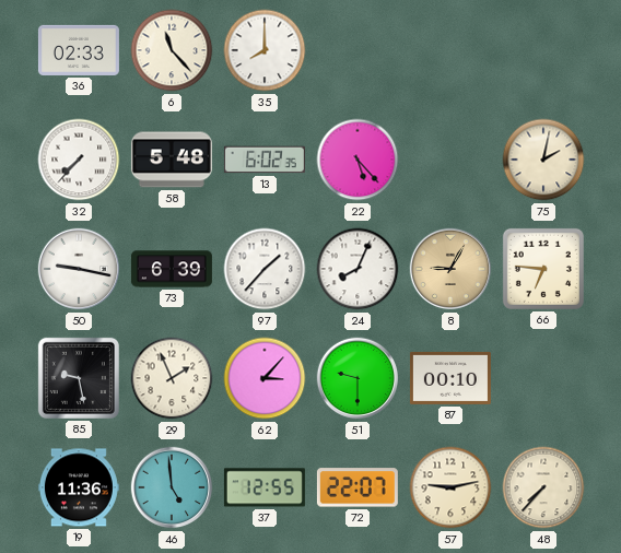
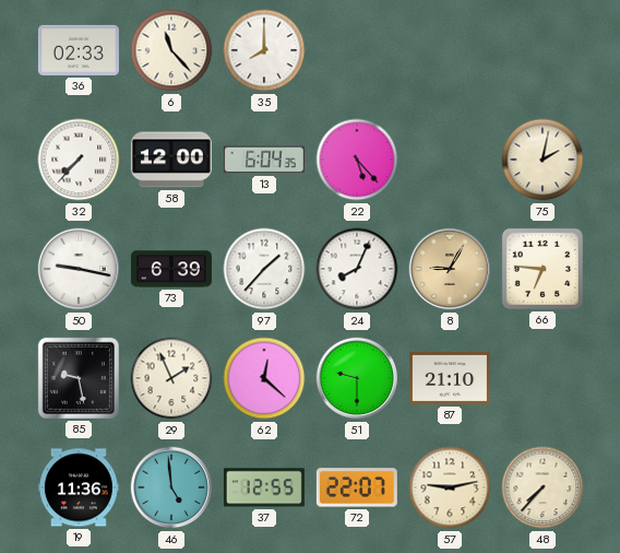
58: 5:48 -> 12:00 (171, 160)
13: 6:02 -> 6:04 (264, 160)
62: 3:07 -> 12:22 (264, 378)
87: 00:10 -> 21:10 (450, 378)
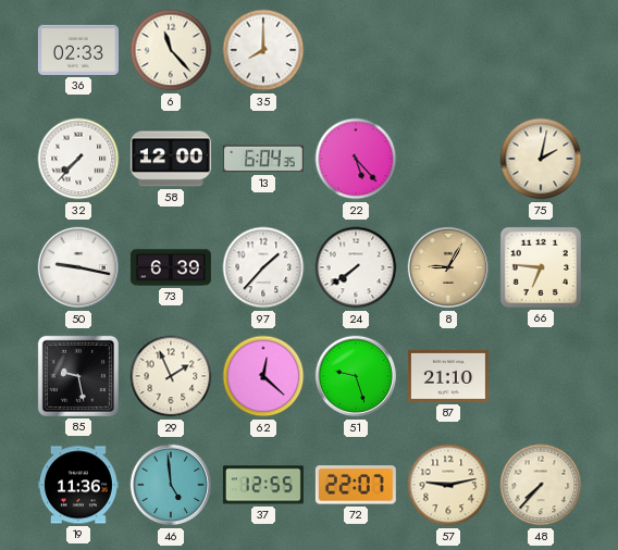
24: 8:04 -> 7:39 (356, 267)
51: 9:30 -> 9:27 (356, 376)
